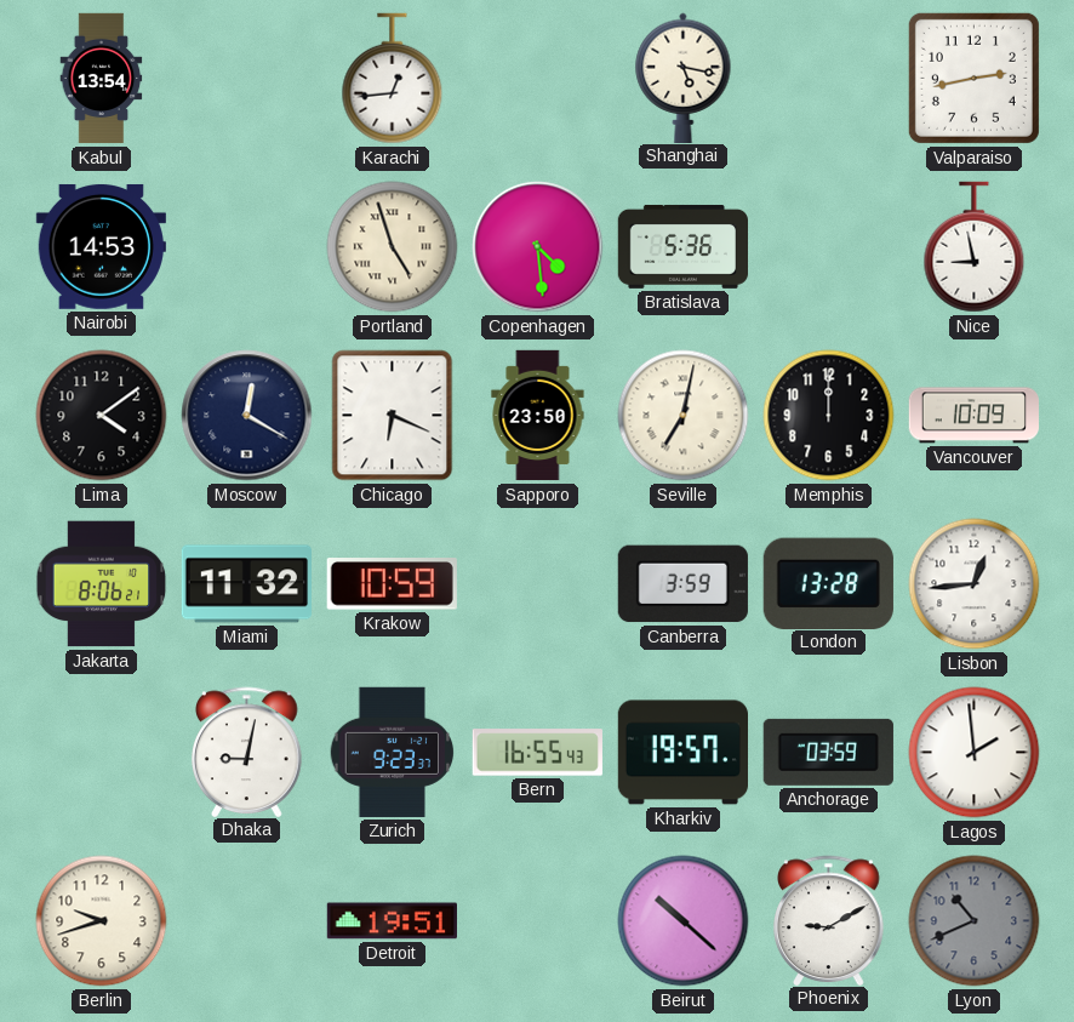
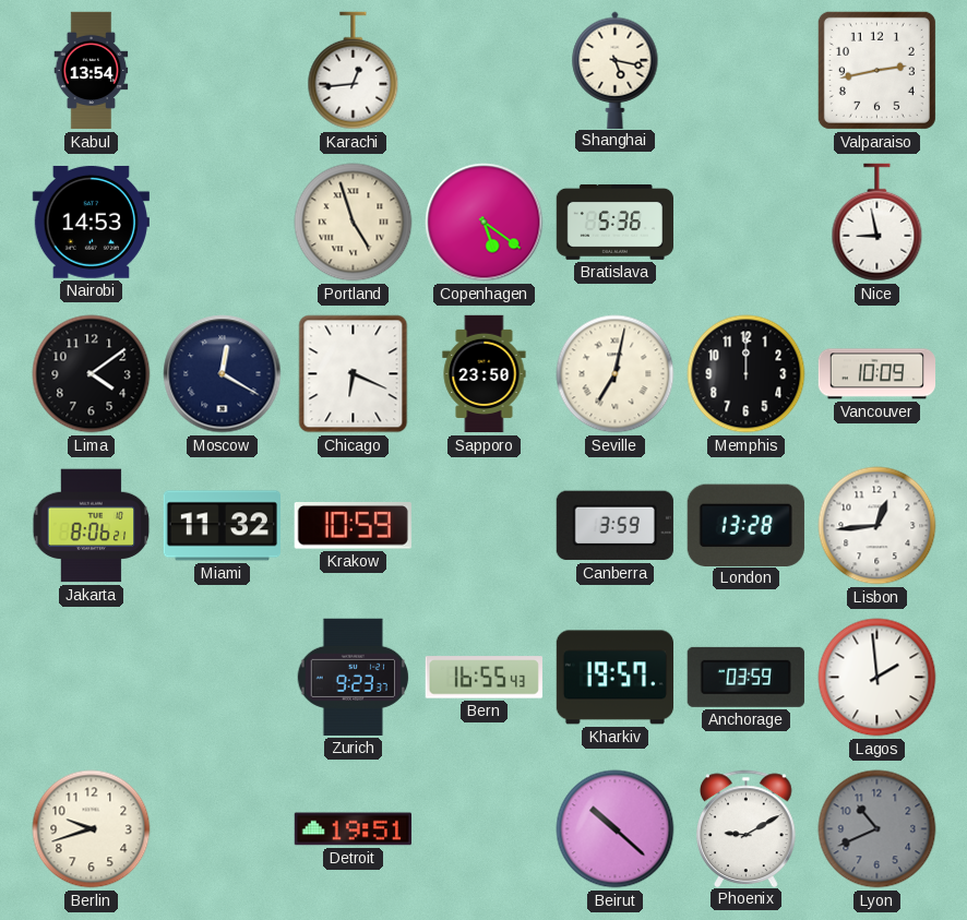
Copenhagen: 4:29 -> 5:21 (485, 223)
Dhaka: 9:02 -> none (247, 752)
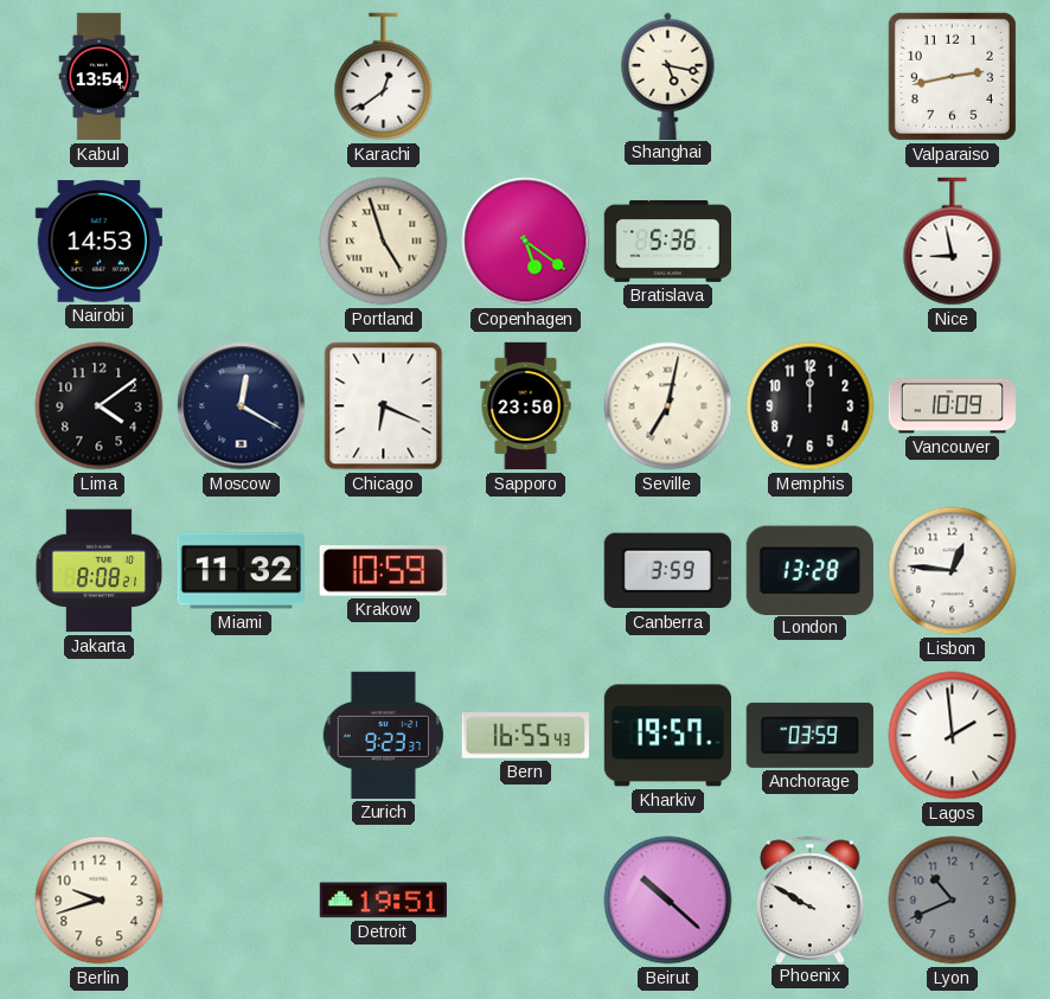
Karachi: 12:44 -> 12:39 (384, 77)
Jakarta: 8:06 -> 8:08 (100, 571)
Lisbon: 12:44 -> 12:46 (953, 571)
Phoenix: 9:10 -> 9:50 (811, 899)
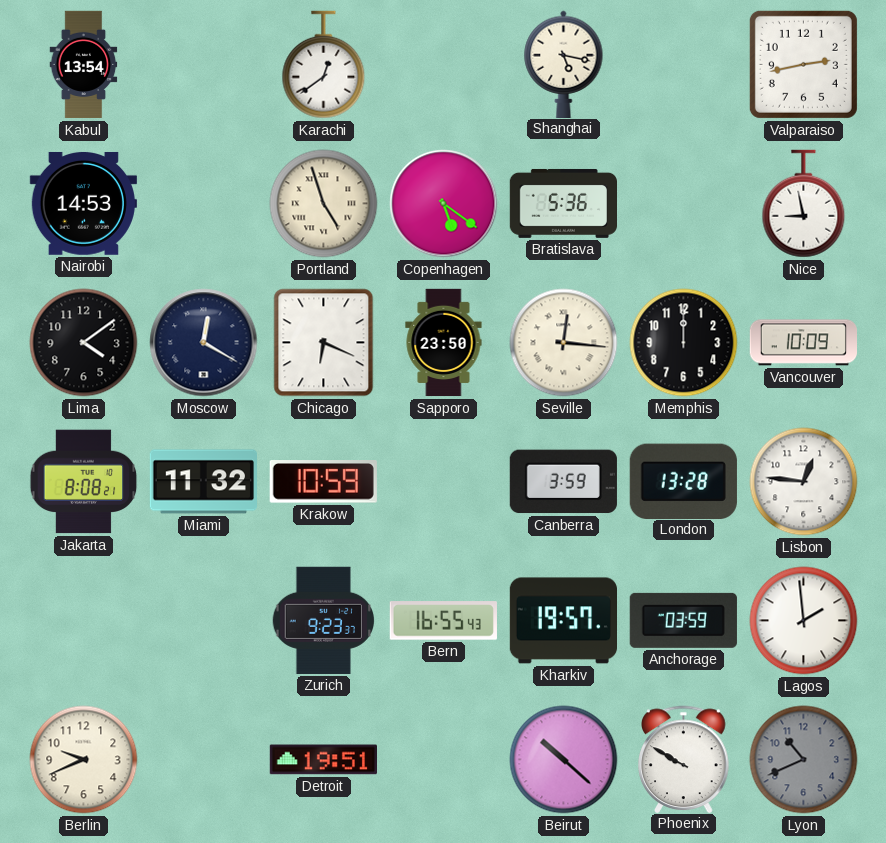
Seville: 7:02 -> 12:16 (564, 343)
Berlin: 9:42 -> 9:41 (84, 760)
